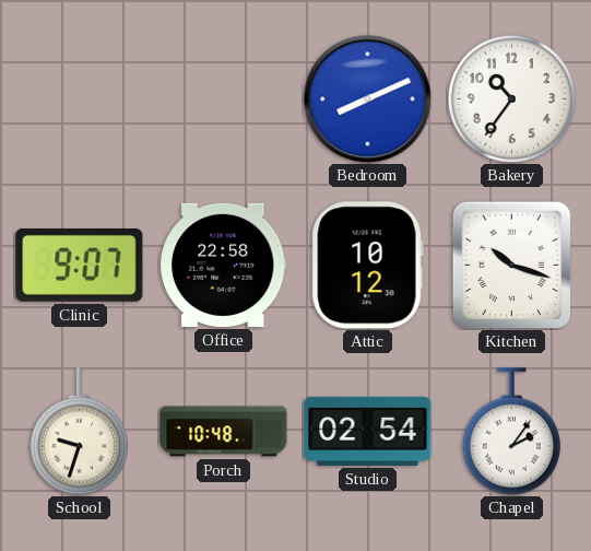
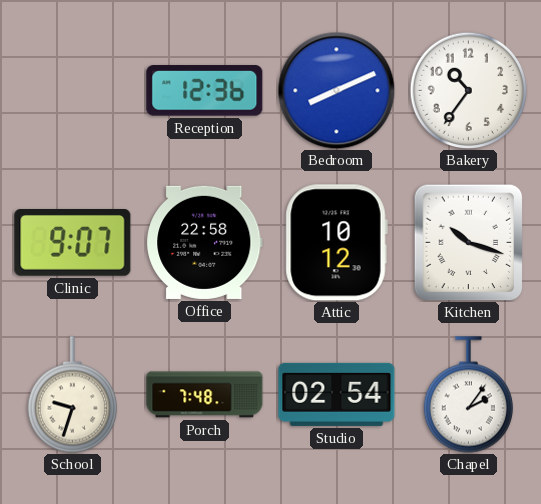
Reception: none -> 12:36 (205, 91)
Porch: 10:48 -> 7:48 (205, 395)
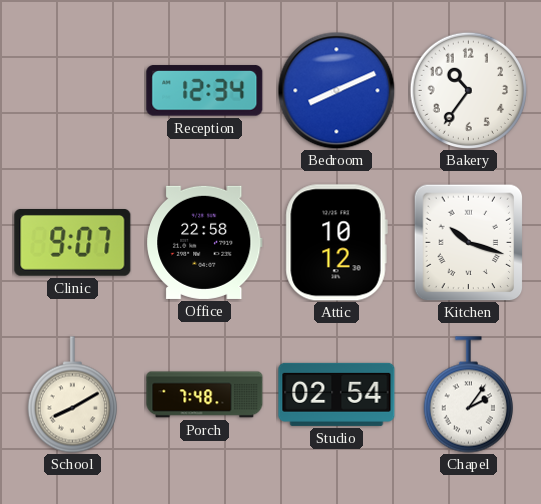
Reception: 12:36 -> 12:34 (205, 91)
School: 9:33 -> 8:10 (72, 395)
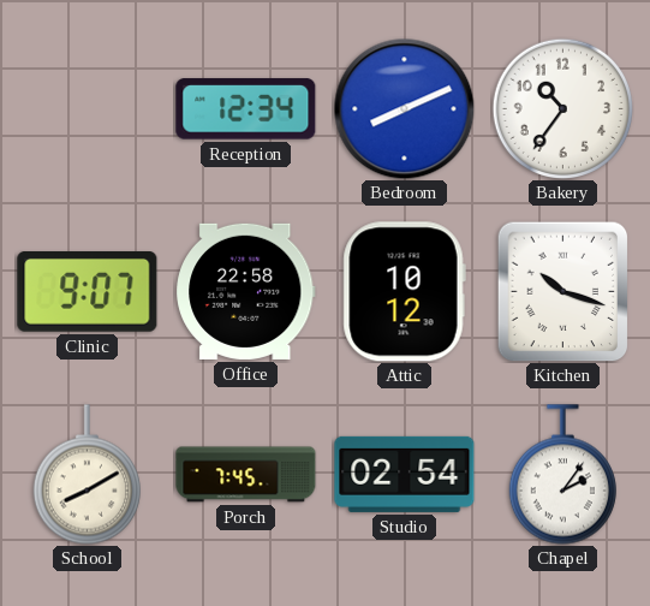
Porch: 7:48 -> 7:45 (246, 475)
